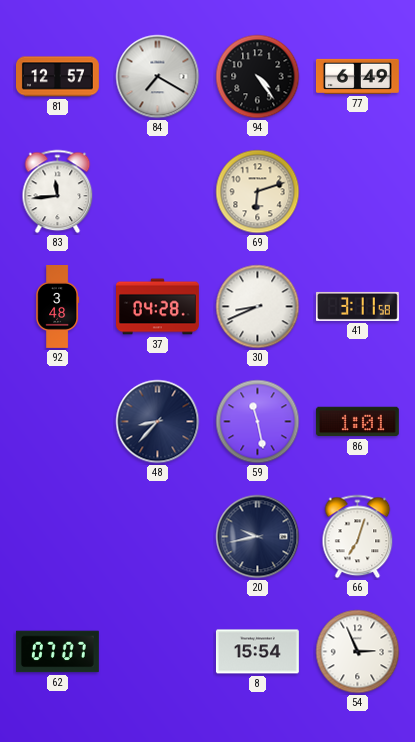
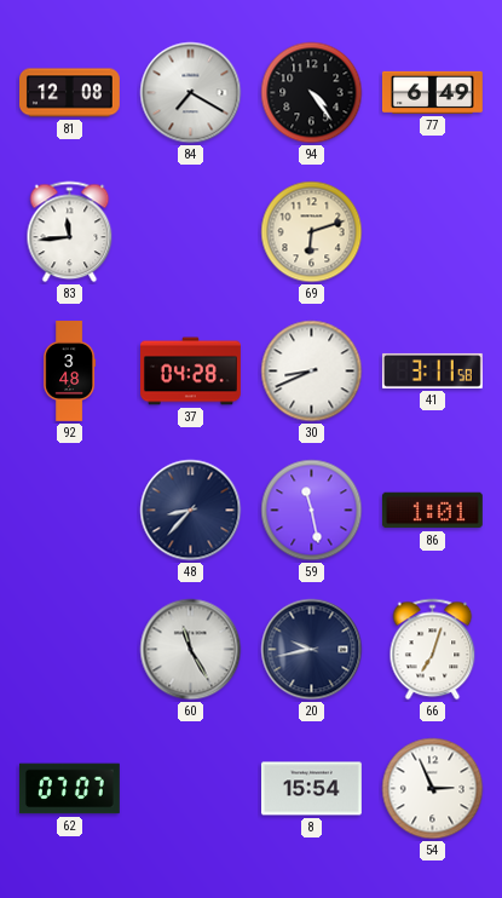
81: 12:57 -> 12:08 (70, 93)
60: none -> 11:25 (191, 650)
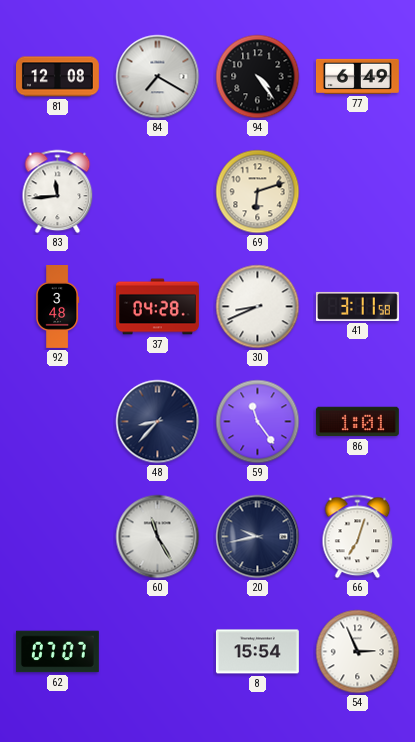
59: 11:28 -> 11:24 (258, 422)
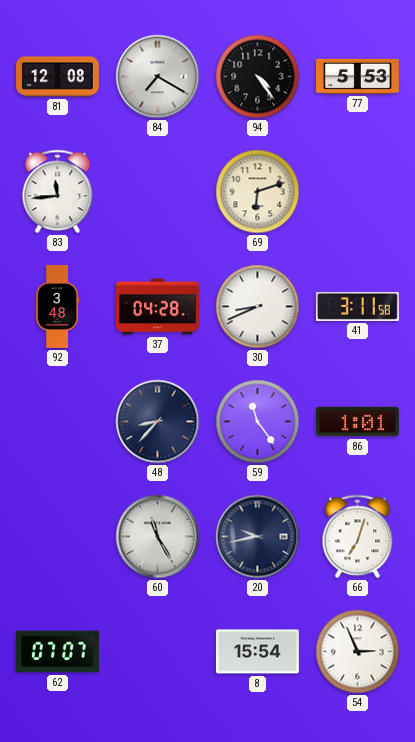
77: 6:49 -> 5:53 (357, 76)
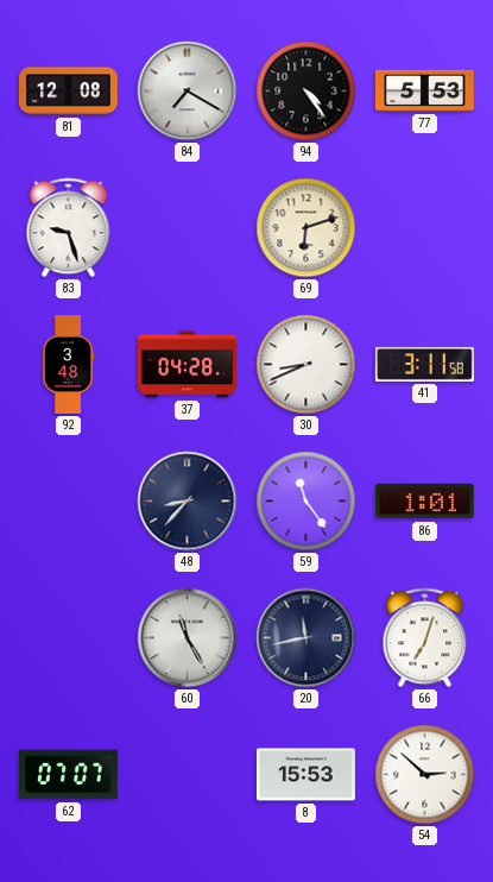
83: 11:44 -> 9:27 (69, 228)
20: 9:43 -> 11:43 (306, 638)
8: 15:54 -> 15:53 (305, 775)
54: 2:56 -> 2:52 (425, 775)
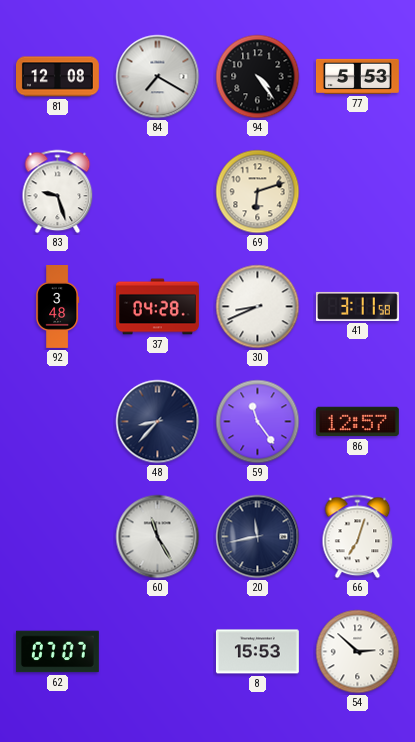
86: 1:01 -> 12:57 (357, 422)
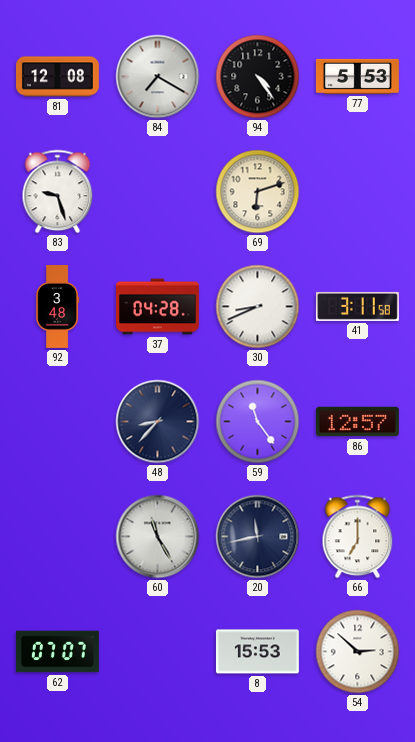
66: 7:03 -> 7:00 (358, 537)
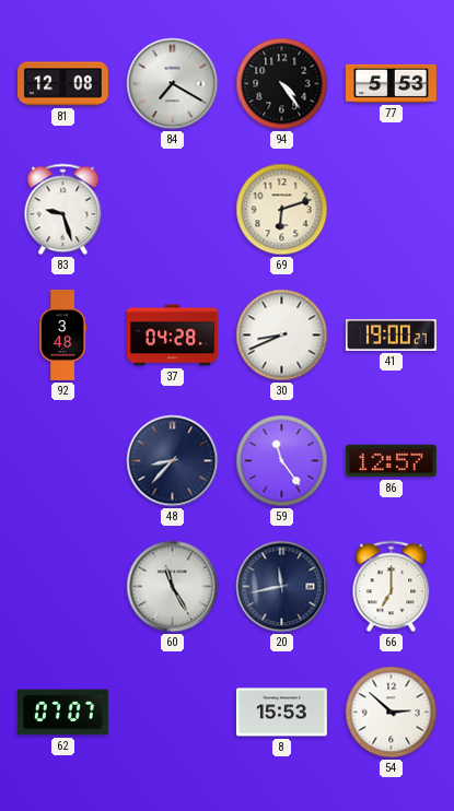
41: 3:11 -> 19:00 (391, 334)
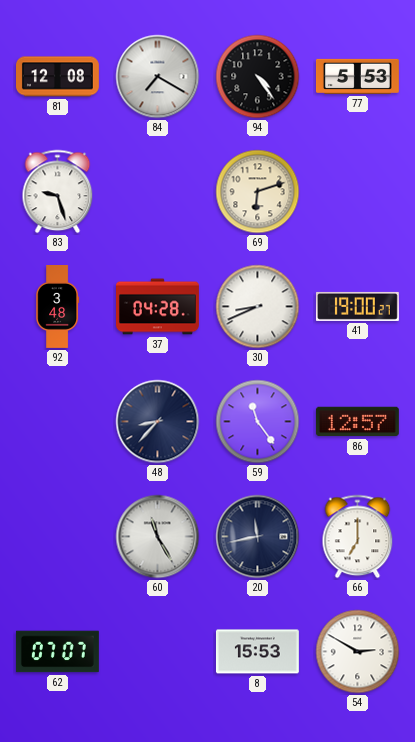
54: 2:52 -> 2:50 (358, 652)
